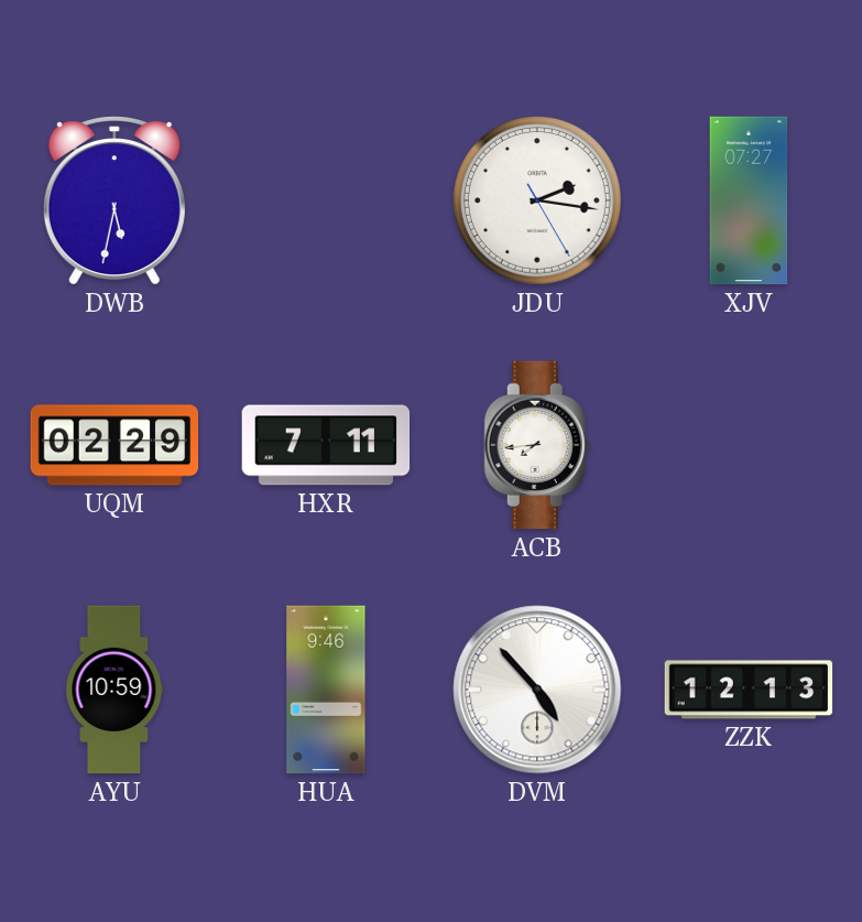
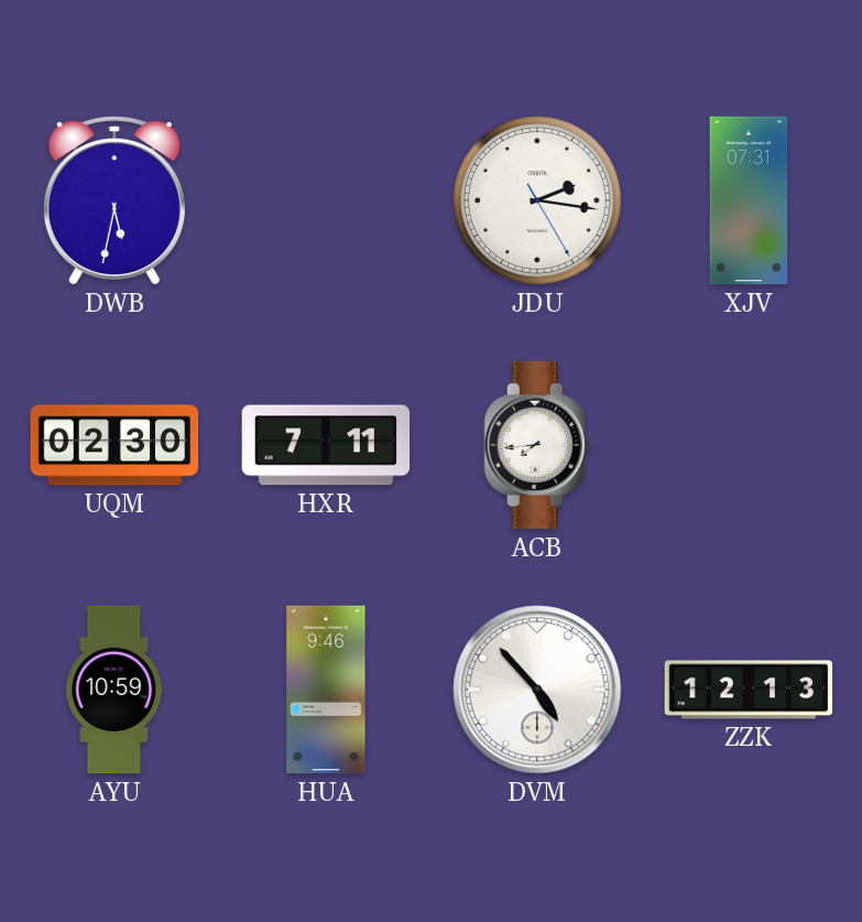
XJV: 07:27 -> 07:31 (749, 200)
UQM: 02:29 -> 02:30 (114, 445)
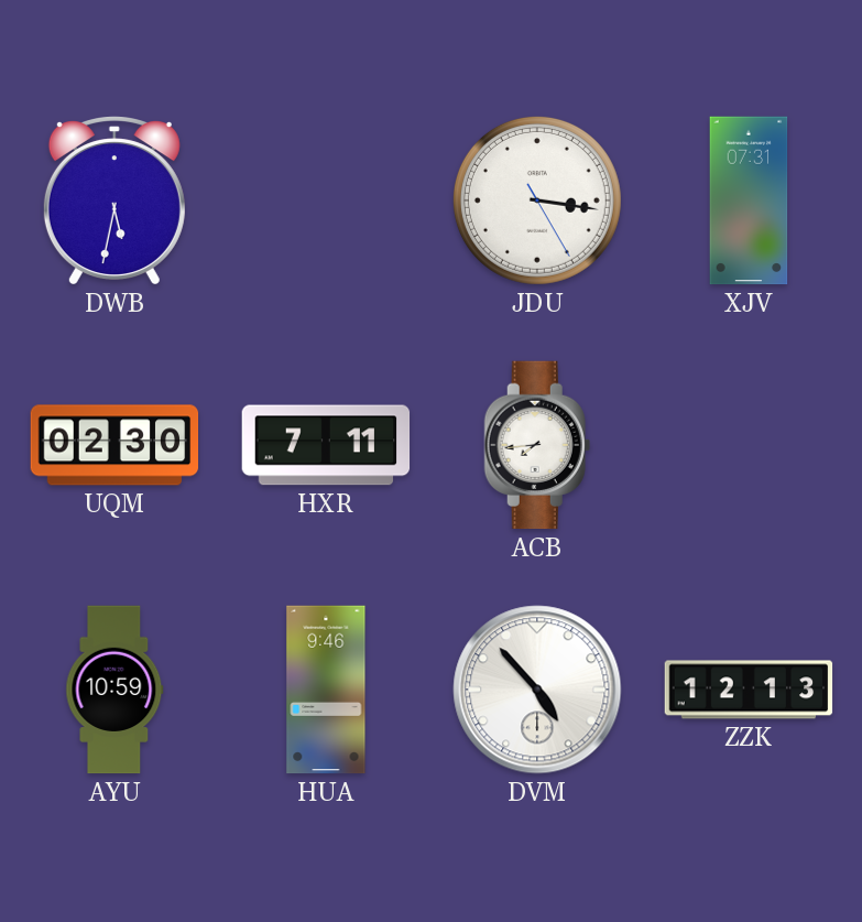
JDU: 2:16 -> 3:16 (537, 200)
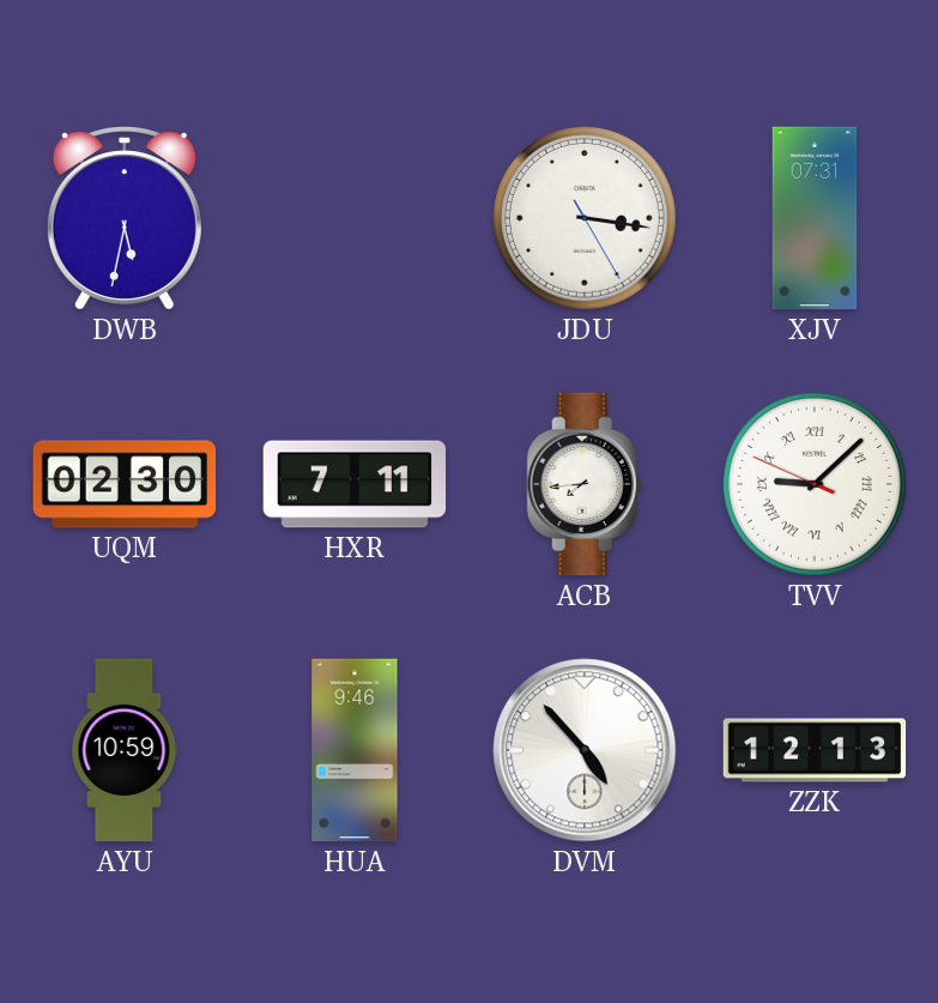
TVV: none -> 9:07 (815, 484)
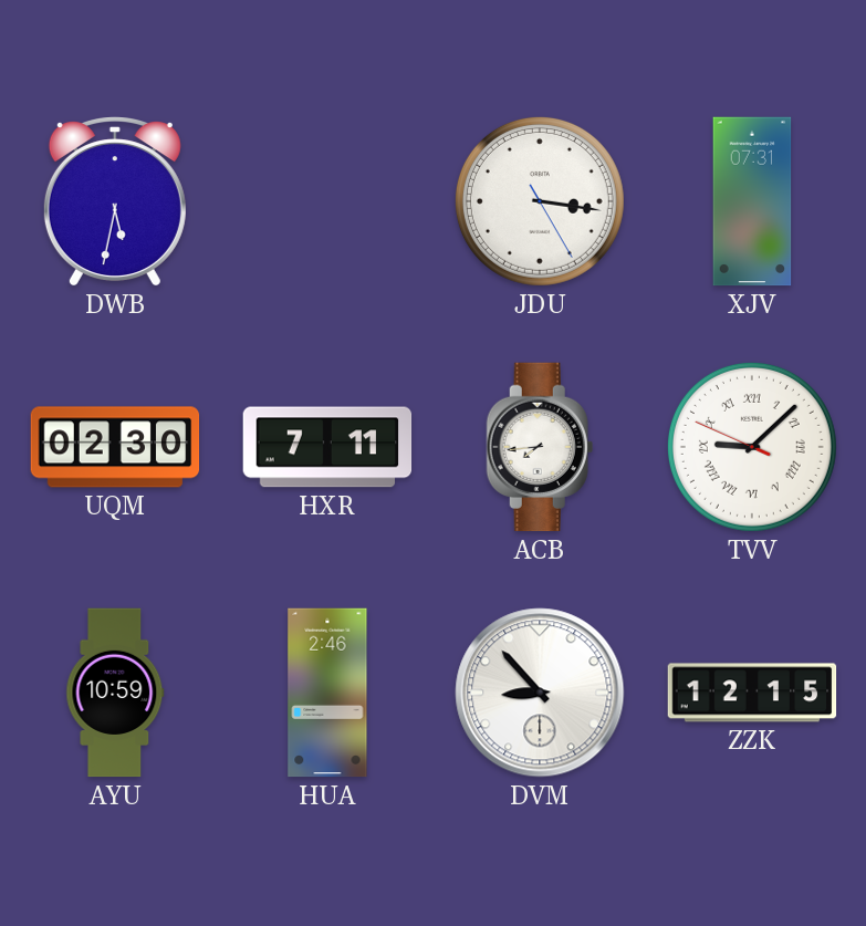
HUA: 9:46 -> 2:46 (327, 693)
DVM: 4:53 -> 8:53 (540, 693)
ZZK: 12:13 -> 12:15 (752, 693)
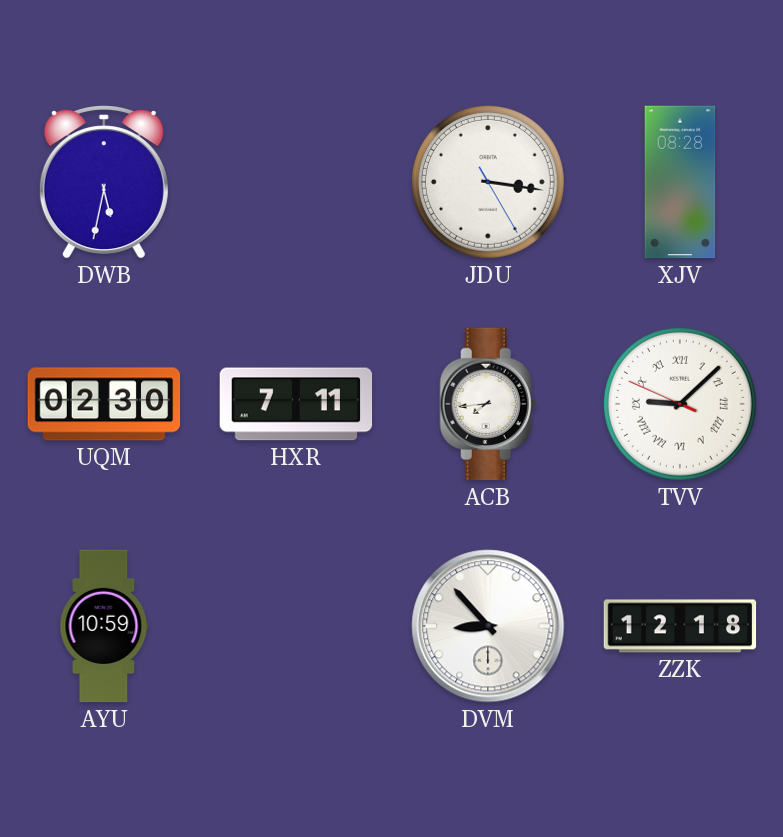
XJV: 07:31 -> 08:28 (680, 182)
HUA: 2:46 -> none (327, 693)
ZZK: 12:15 -> 12:18 (680, 626)
